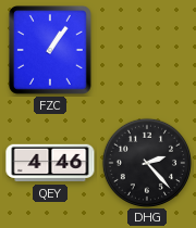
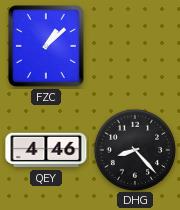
FZC: 1:06 -> 1:08 (46, 47)
DHG: 2:23 -> 8:23 (134, 149)
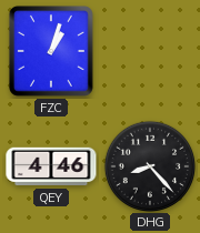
FZC: 1:08 -> 1:03 (51, 52)
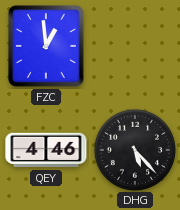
FZC: 1:03 -> 12:59 (46, 47)
DHG: 8:23 -> 5:23 (134, 149)
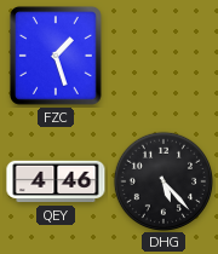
FZC: 12:59 -> 1:27 (56, 57)
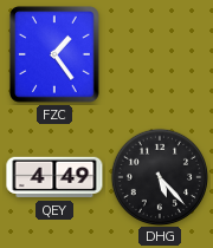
FZC: 1:27 -> 1:24 (54, 56)
QEY: 4:46 -> 4:49 (54, 177)
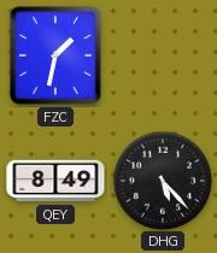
FZC: 1:24 -> 1:32 (55, 57)
QEY: 4:49 -> 8:49 (55, 181)
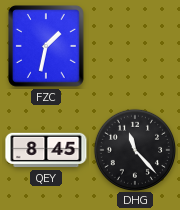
QEY: 8:49 -> 8:45 (46, 150)
DHG: 5:23 -> 11:23 (134, 149)
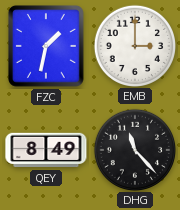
EMB: none -> 3:00 (134, 45)
QEY: 8:45 -> 8:49 (46, 150)
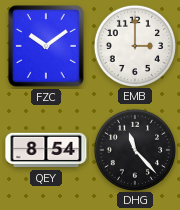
FZC: 1:32 -> 10:09 (46, 47)
QEY: 8:49 -> 8:54 (46, 150)
